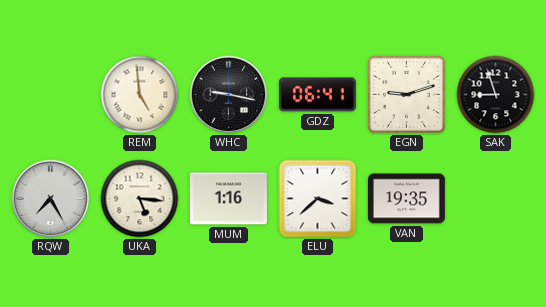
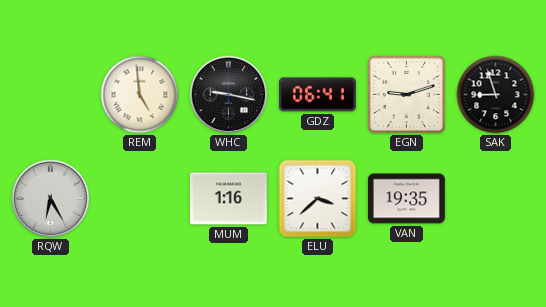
RQW: 7:25 -> 6:25 (51, 199)
UKA: 5:16 -> none (140, 199)
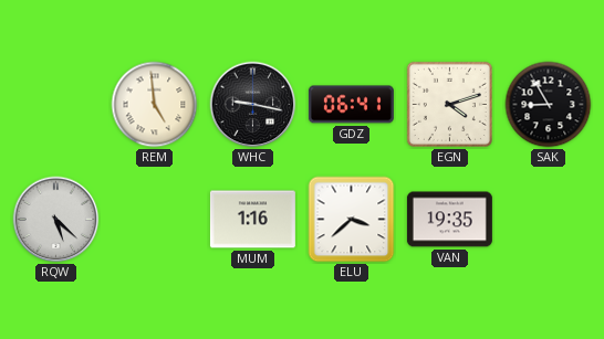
EGN: 9:12 -> 4:12 (449, 104)
SAK: 8:57 -> 8:55 (549, 105)
RQW: 6:25 -> 5:22 (56, 220)
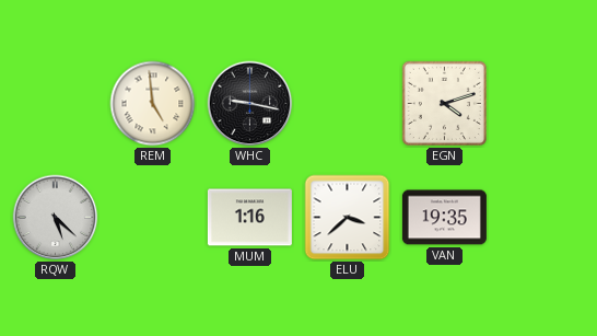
GDZ: 06:41 -> none (351, 105)
SAK: 8:55 -> none (549, 105)
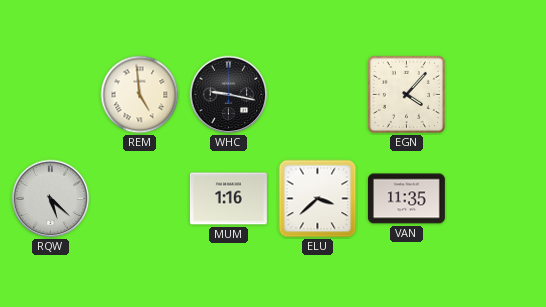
EGN: 4:12 -> 4:07 (406, 94)
VAN: 19:35 -> 11:35 (406, 199)
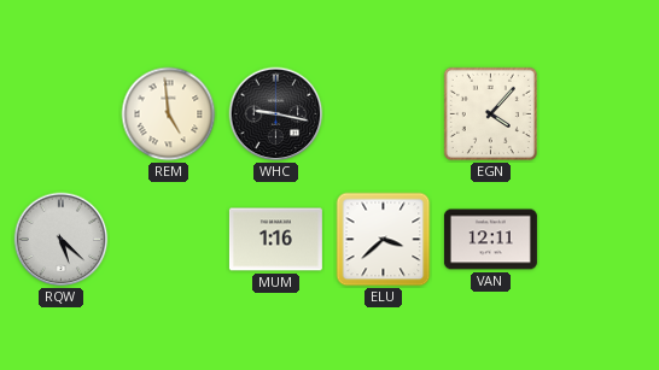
VAN: 11:35 -> 12:11 (490, 240)
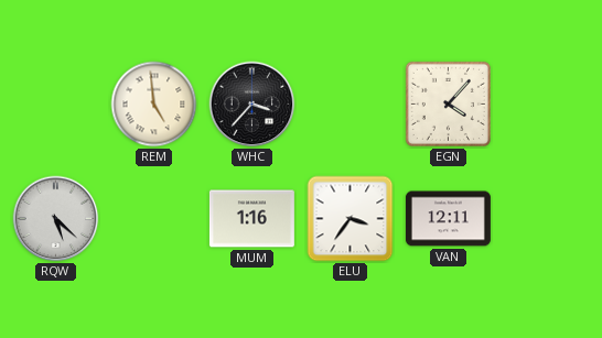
WHC: 9:17 -> 3:37 (252, 105)
ELU: 3:38 -> 3:36 (351, 219)
